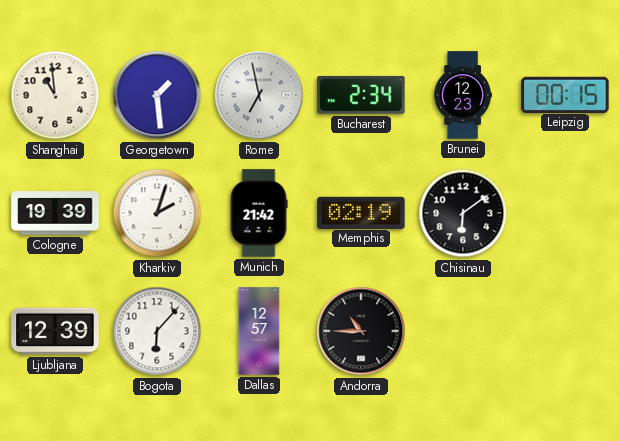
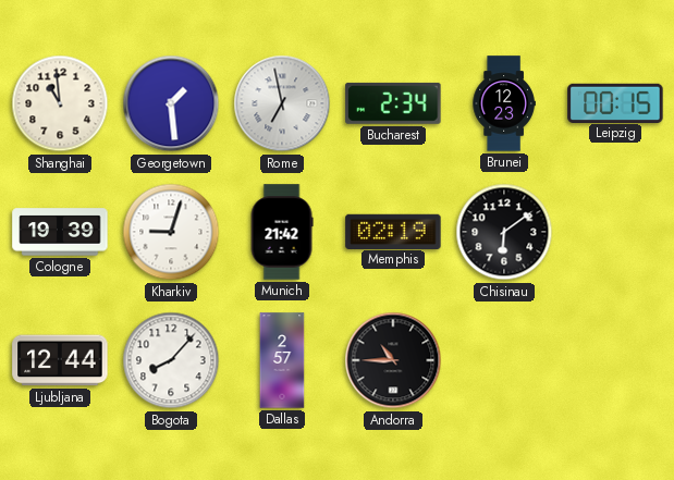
Kharkiv: 2:03 -> 9:03 (171, 232)
Ljubljana: 12:39 -> 12:44 (60, 360)
Bogota: 6:07 -> 8:07 (171, 360)
Dallas: 12:57 -> 2:57 (282, 360)
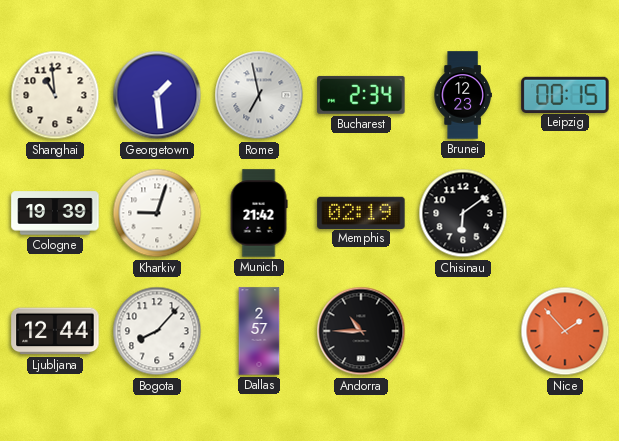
Nice: none -> 1:53 (565, 331)
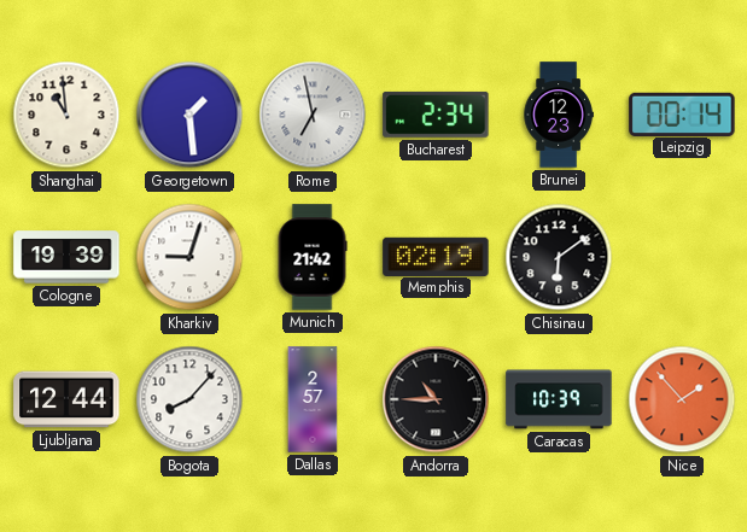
Leipzig: 00:15 -> 00:14 (682, 113)
Caracas: none -> 10:39 (559, 399)
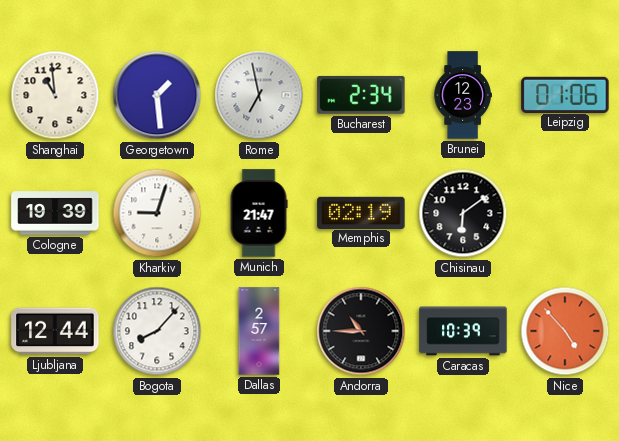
Leipzig: 00:14 -> 01:06 (565, 94)
Munich: 21:42 -> 21:47 (259, 213)
Nice: 1:53 -> 4:53 (565, 331)
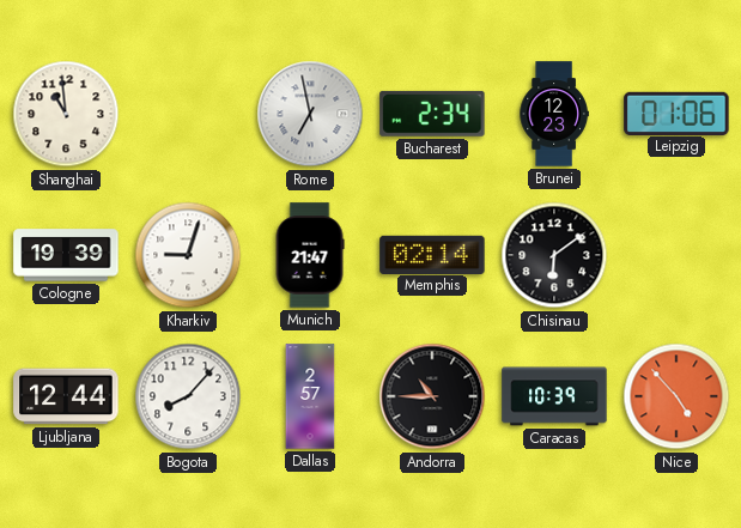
Georgetown: 1:29 -> none (157, 95)
Memphis: 02:19 -> 02:14 (432, 254)
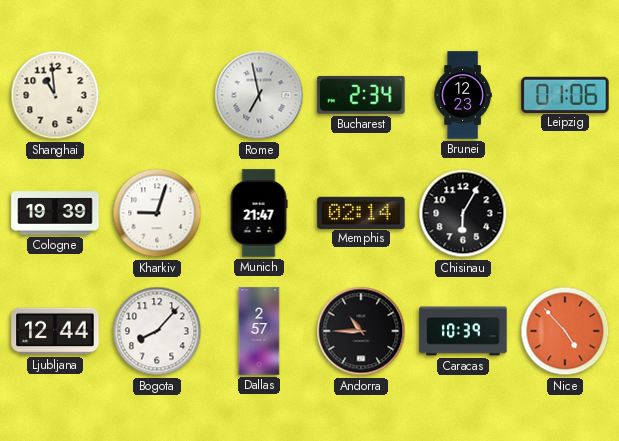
Chisinau: 6:09 -> 6:05 (463, 213)
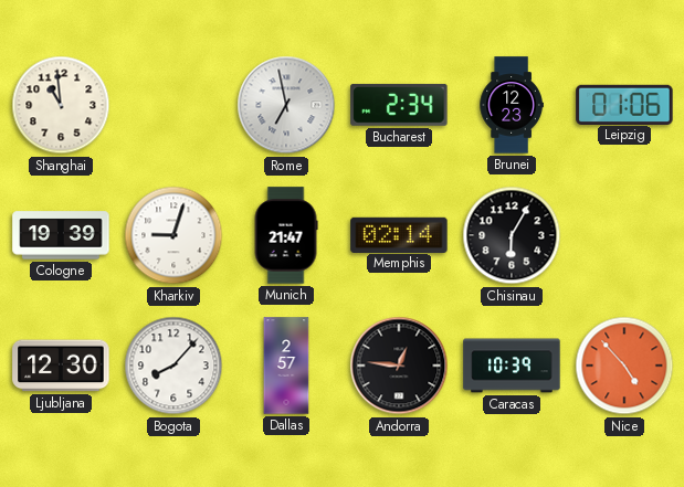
Ljubljana: 12:44 -> 12:30 (61, 366)
Andorra: 10:45 -> 12:46 (399, 366)
